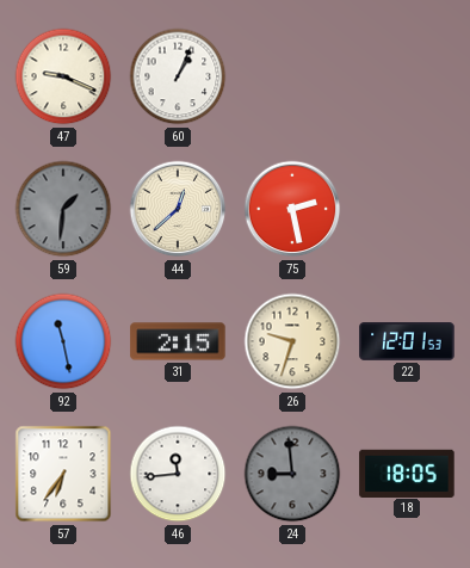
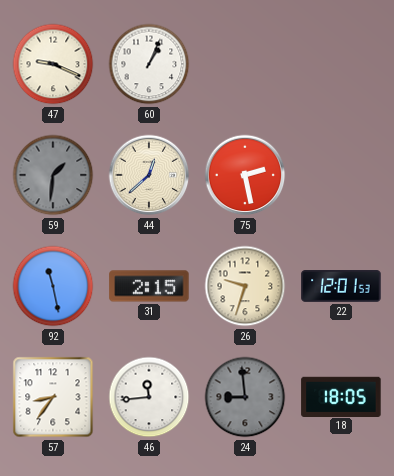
57: 6:36 -> 8:36 (53, 397)
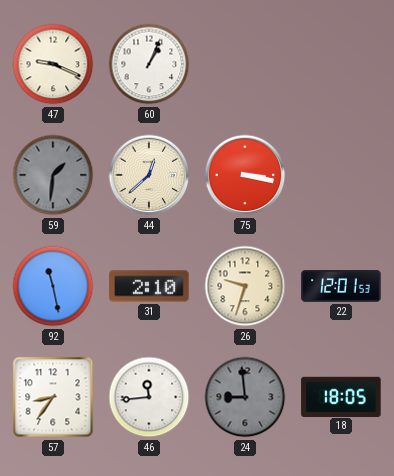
75: 2:28 -> 3:17 (245, 175)
31: 2:15 -> 2:10 (149, 286)
